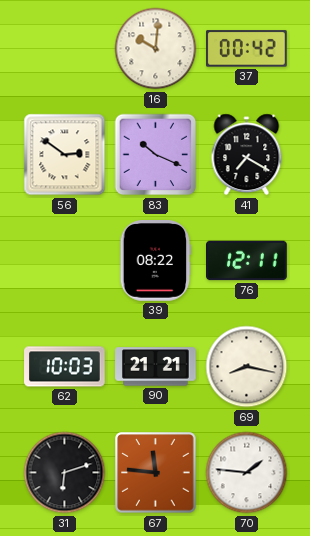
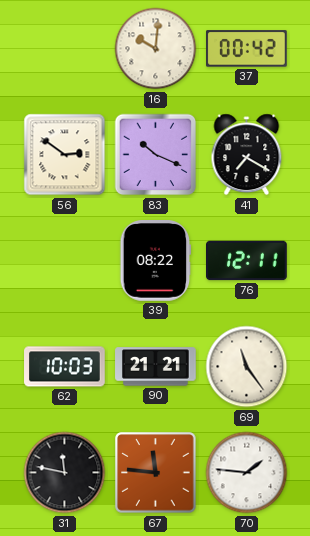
69: 8:17 -> 11:24 (247, 367)
31: 6:12 -> 11:47 (65, 473)
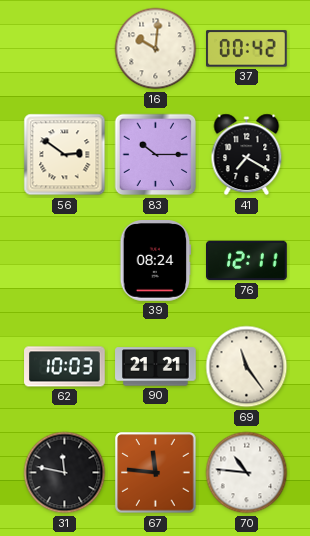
83: 10:19 -> 10:15 (156, 155)
39: 08:22 -> 08:24 (156, 261)
70: 1:46 -> 10:46 (247, 473)
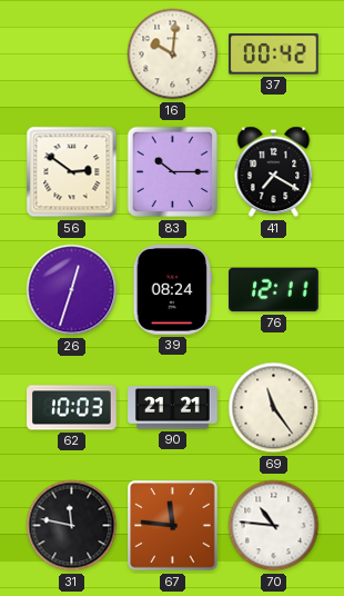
26: none -> 12:33 (72, 290)
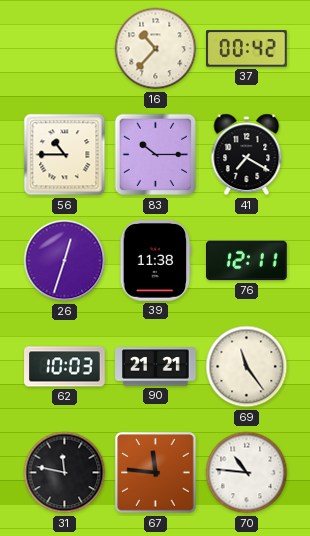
16: 10:01 -> 10:37 (156, 49)
56: 2:51 -> 10:45 (65, 155)
39: 08:24 -> 11:38 (156, 261)
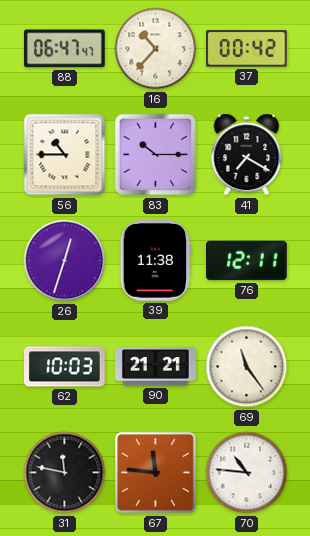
88: none -> 06:47 (64, 49)
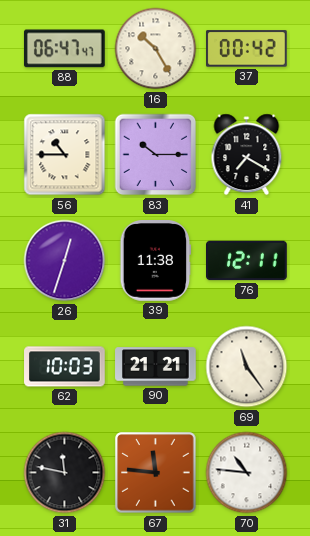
16: 10:37 -> 10:25 (156, 49)
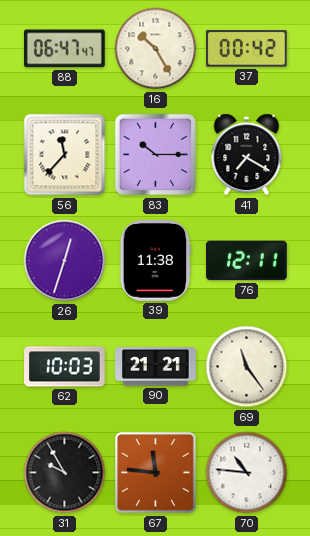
56: 10:45 -> 11:37 (65, 155)
31: 11:47 -> 9:55 (65, 473)
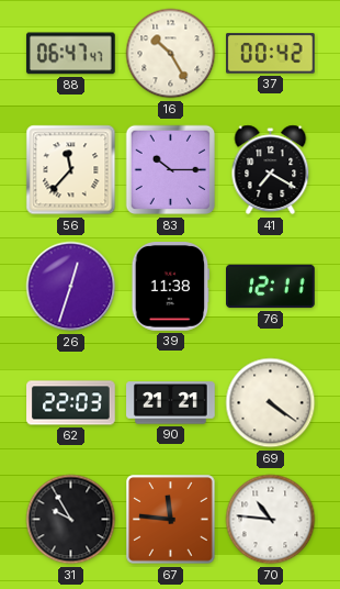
62: 10:03 -> 22:03 (71, 403)
69: 11:24 -> 4:21 (271, 403)
